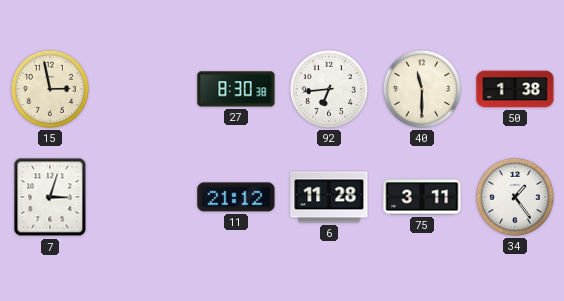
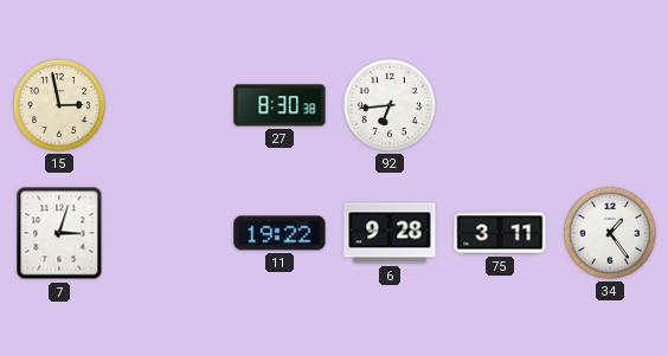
40: 11:30 -> none (422, 89)
50: 1:38 -> none (515, 89)
11: 21:12 -> 19:22 (280, 233)
6: 11:28 -> 9:28 (390, 233)
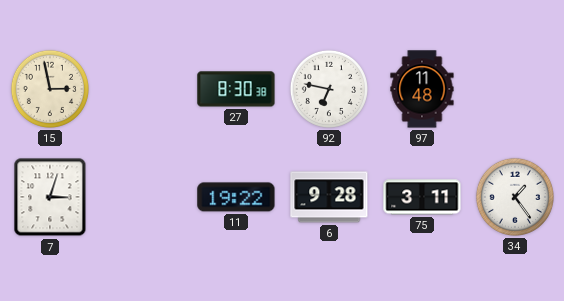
92: 6:44 -> 6:47 (329, 89)
97: none -> 11:48 (422, 89)
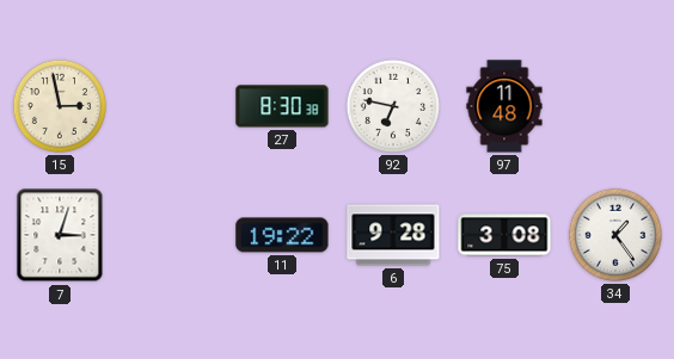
75: 3:11 -> 3:08 (504, 235)
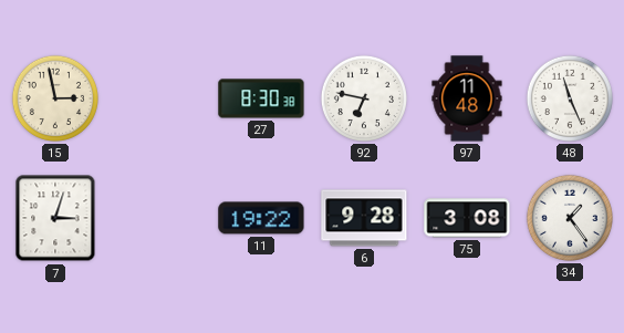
48: none -> 11:26 (570, 98)
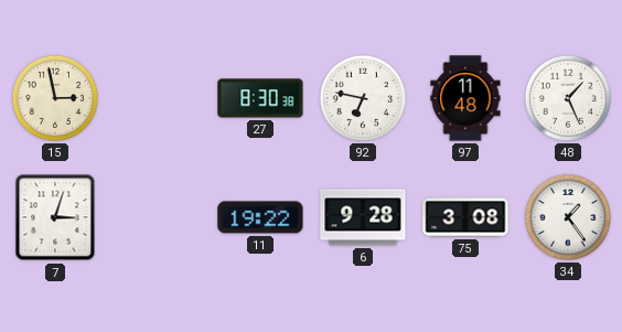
48: 11:26 -> 1:26 (568, 98)
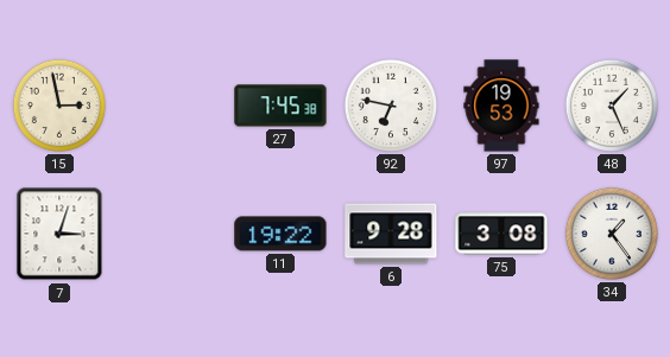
27: 8:30 -> 7:45 (280, 106)
97: 11:48 -> 19:53 (501, 106)
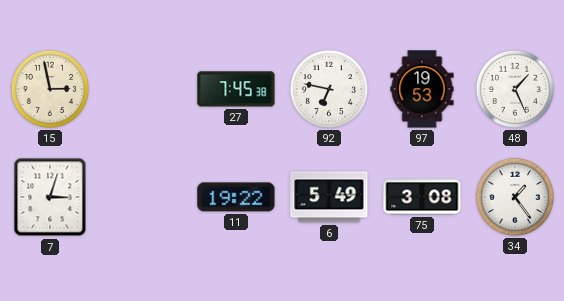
6: 9:28 -> 5:49 (329, 197)
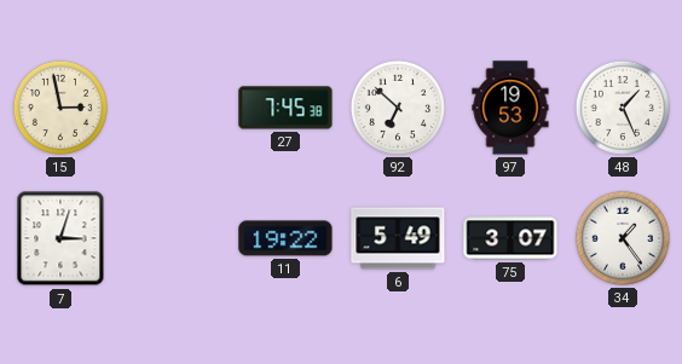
92: 6:47 -> 6:52 (398, 108)
75: 3:08 -> 3:07 (510, 238)
